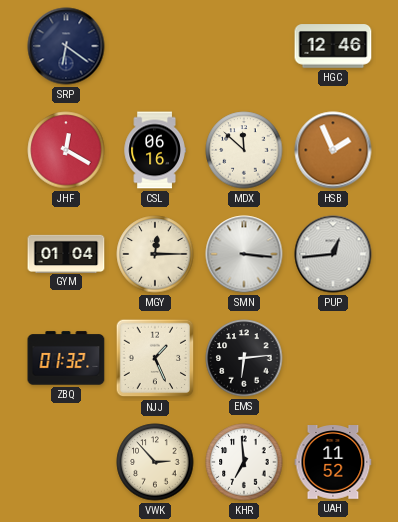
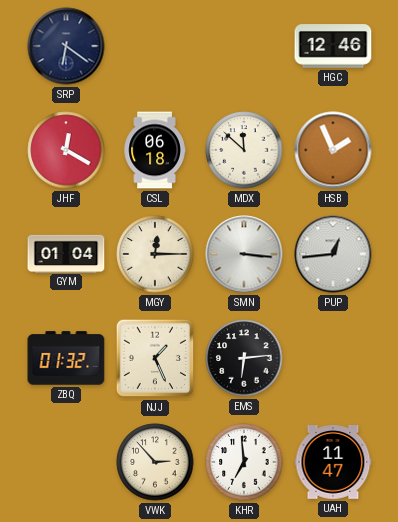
CSL: 06:16 -> 06:18 (155, 150)
UAH: 11:52 -> 11:47 (333, 463)
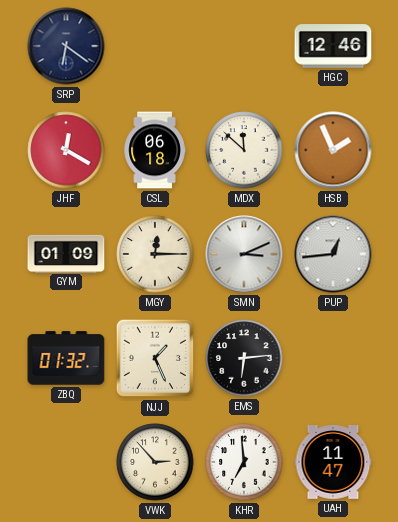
GYM: 01:04 -> 01:09 (66, 253)
SMN: 3:16 -> 3:11 (244, 254)
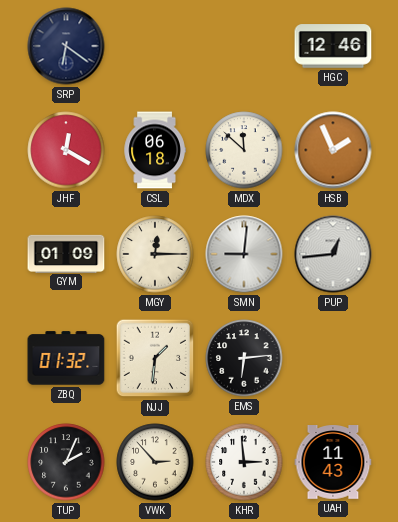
SMN: 3:11 -> 9:01 (244, 254)
NJJ: 1:26 -> 1:31 (155, 358)
TUP: none -> 2:04 (66, 462)
KHR: 6:59 -> 2:59 (244, 462)
UAH: 11:47 -> 11:43 (333, 463)
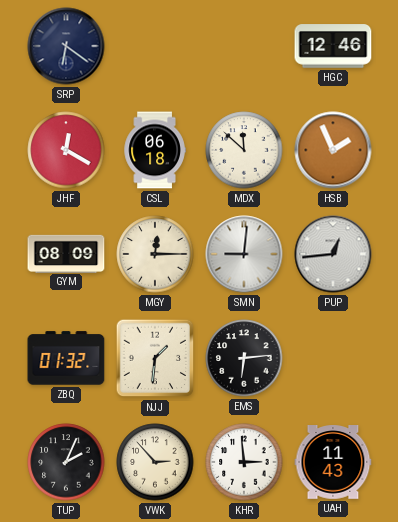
GYM: 01:09 -> 08:09 (66, 253)
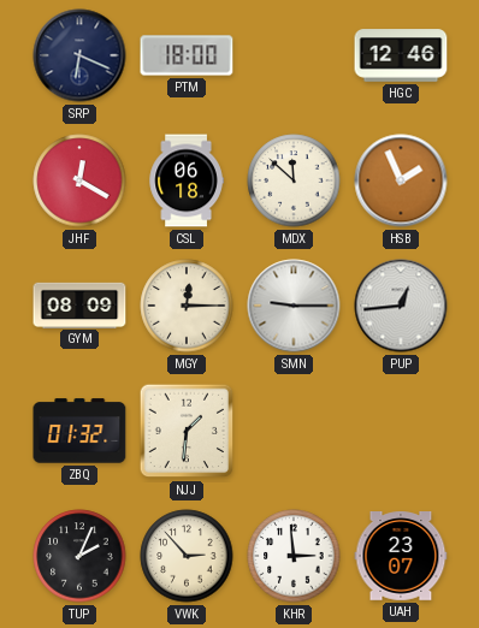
SRP: 6:21 -> 6:19 (79, 55)
PTM: none -> 18:00 (187, 55)
SMN: 9:01 -> 9:15 (294, 306)
EMS: 6:14 -> none (244, 358)
UAH: 11:43 -> 23:07 (401, 557)
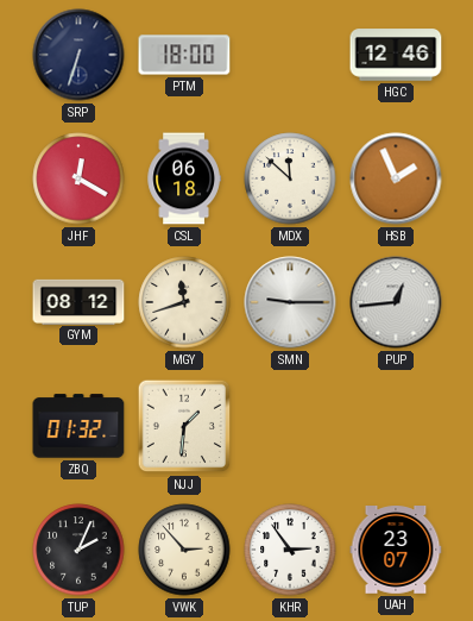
SRP: 6:19 -> 6:33 (78, 55)
GYM: 08:09 -> 08:12 (78, 301)
MGY: 12:15 -> 11:42 (184, 302)
KHR: 2:59 -> 2:54 (290, 550)
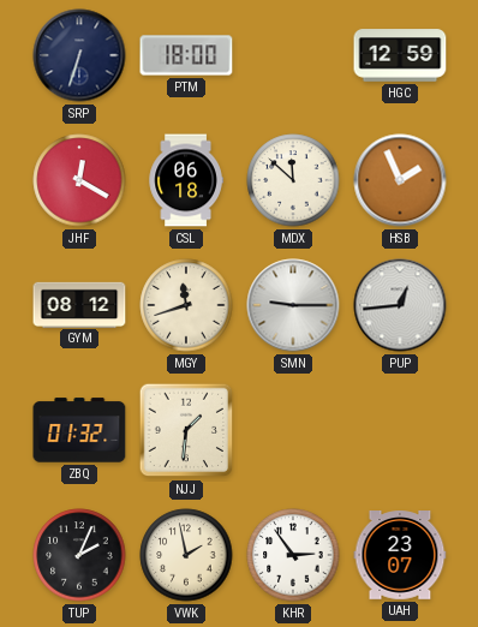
HGC: 12:46 -> 12:59 (400, 55)
VWK: 2:53 -> 1:58 (186, 555)
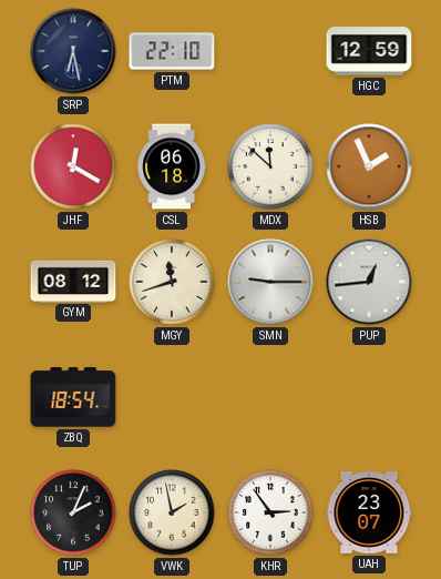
SRP: 6:33 -> 6:28 (73, 51)
PTM: 18:00 -> 22:10 (172, 51)
ZBQ: 01:32 -> 18:54 (73, 397)
NJJ: 1:31 -> none (186, 430)
